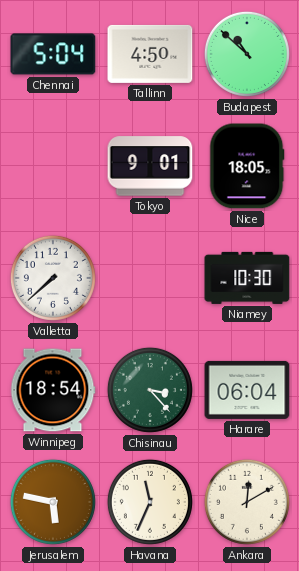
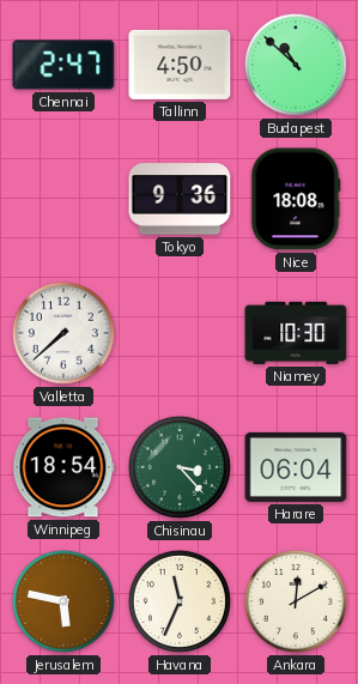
Chennai: 5:04 -> 2:47 (63, 65)
Tokyo: 9:01 -> 9:36 (180, 199)
Nice: 18:05 -> 18:08 (296, 199)
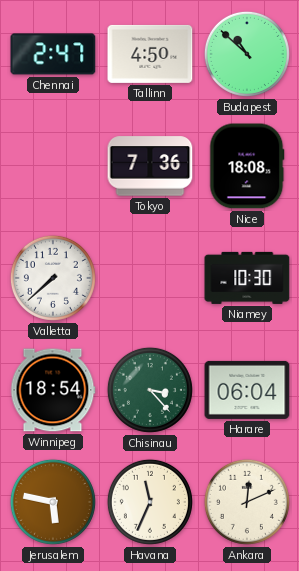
Tokyo: 9:36 -> 7:36 (150, 166)
Ankara: 12:10 -> 12:11 (247, 502)
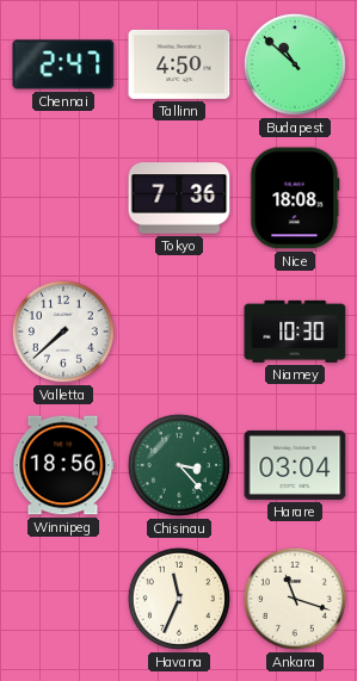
Winnipeg: 18:54 -> 18:56 (63, 465)
Harare: 06:04 -> 03:04 (295, 465)
Jerusalem: 5:47 -> none (53, 502)
Ankara: 12:11 -> 11:18 (295, 599)
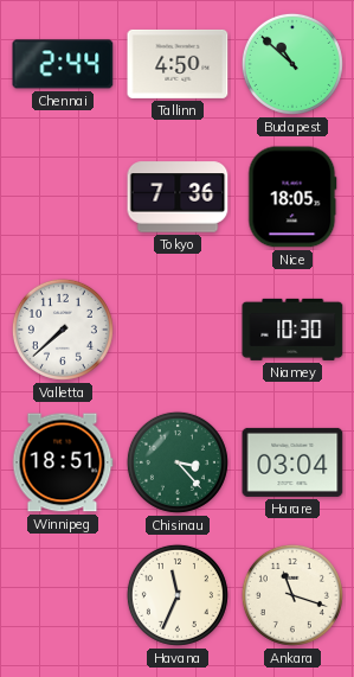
Chennai: 2:47 -> 2:44 (63, 64)
Nice: 18:08 -> 18:05 (292, 197)
Winnipeg: 18:56 -> 18:51 (63, 462)
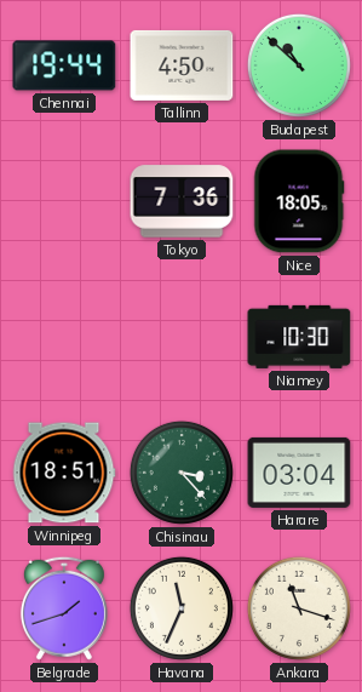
Chennai: 2:44 -> 19:44 (64, 65)
Valletta: 7:38 -> none (63, 330)
Belgrade: none -> 1:42 (64, 608)
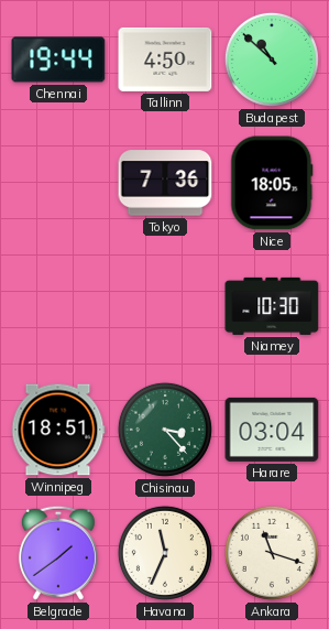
Belgrade: 1:42 -> 1:39 (58, 553)
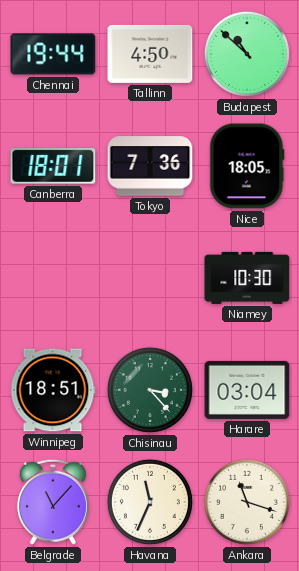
Canberra: none -> 18:01 (53, 166)
Belgrade: 1:39 -> 11:07 (53, 502)
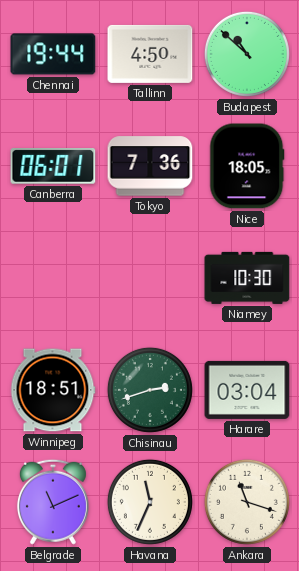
Canberra: 18:01 -> 06:01 (53, 166)
Chisinau: 3:23 -> 2:42 (150, 390)
Belgrade: 11:07 -> 11:11 (53, 502)
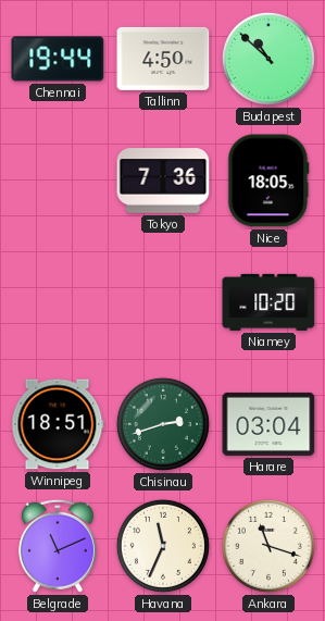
Canberra: 06:01 -> none (53, 166)
Niamey: 10:30 -> 10:20 (268, 302)
